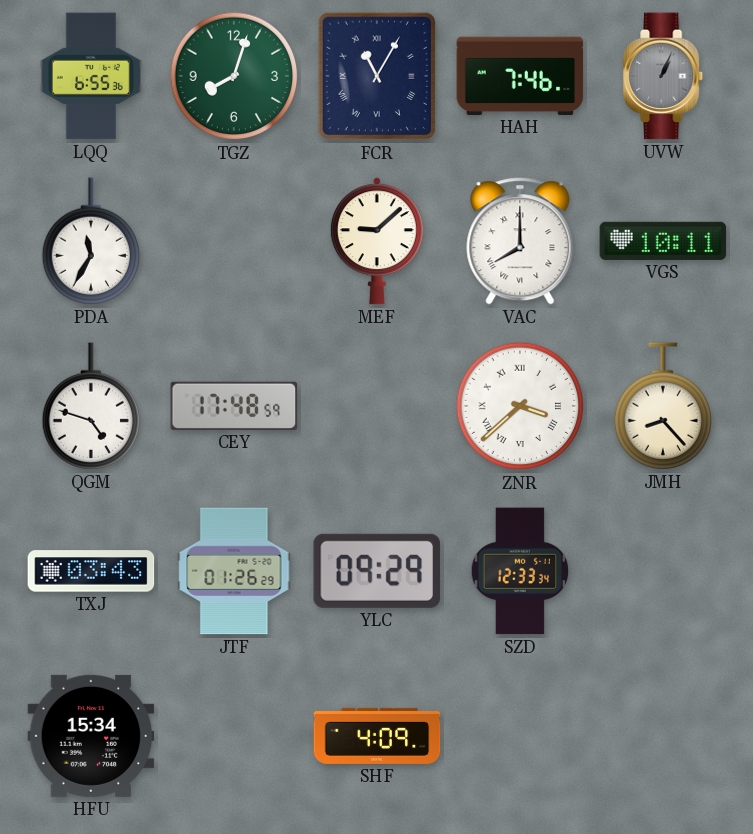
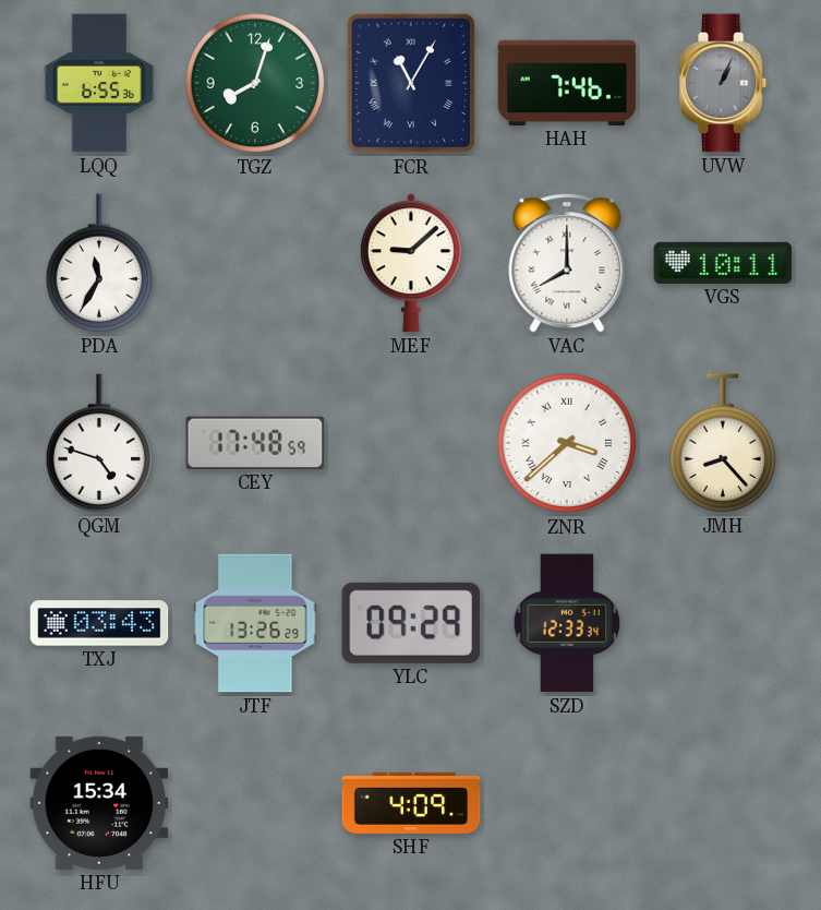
JTF: 01:26 -> 13:26 (255, 623)
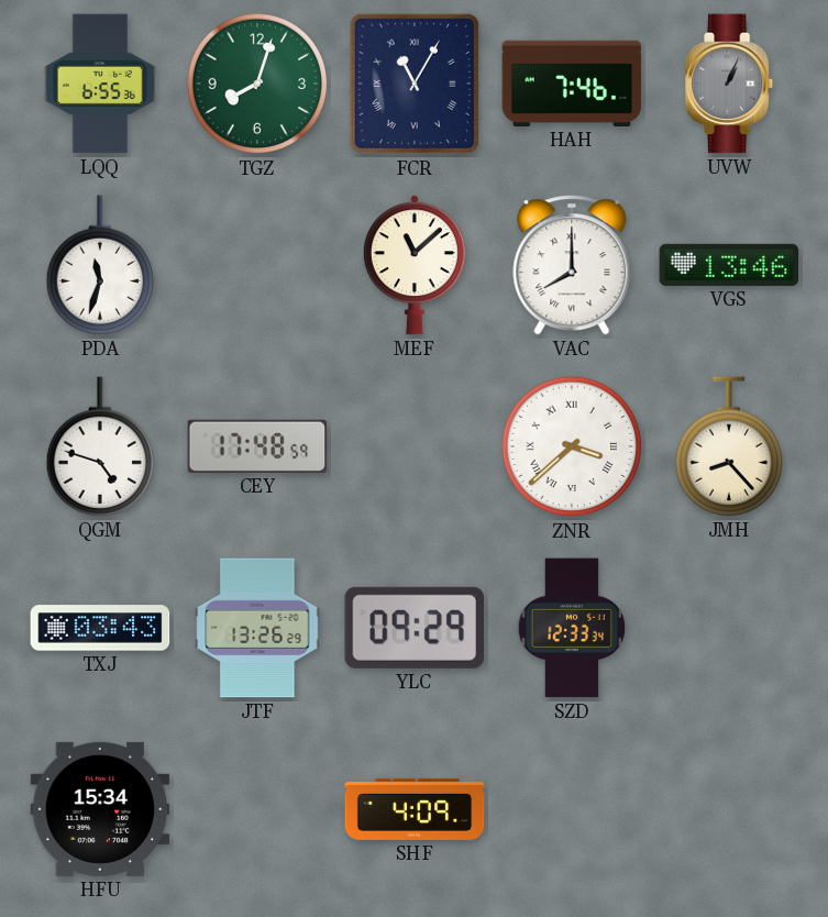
PDA: 11:35 -> 11:33 (99, 265)
MEF: 9:08 -> 11:08 (415, 265)
VGS: 10:11 -> 13:46 (729, 265)
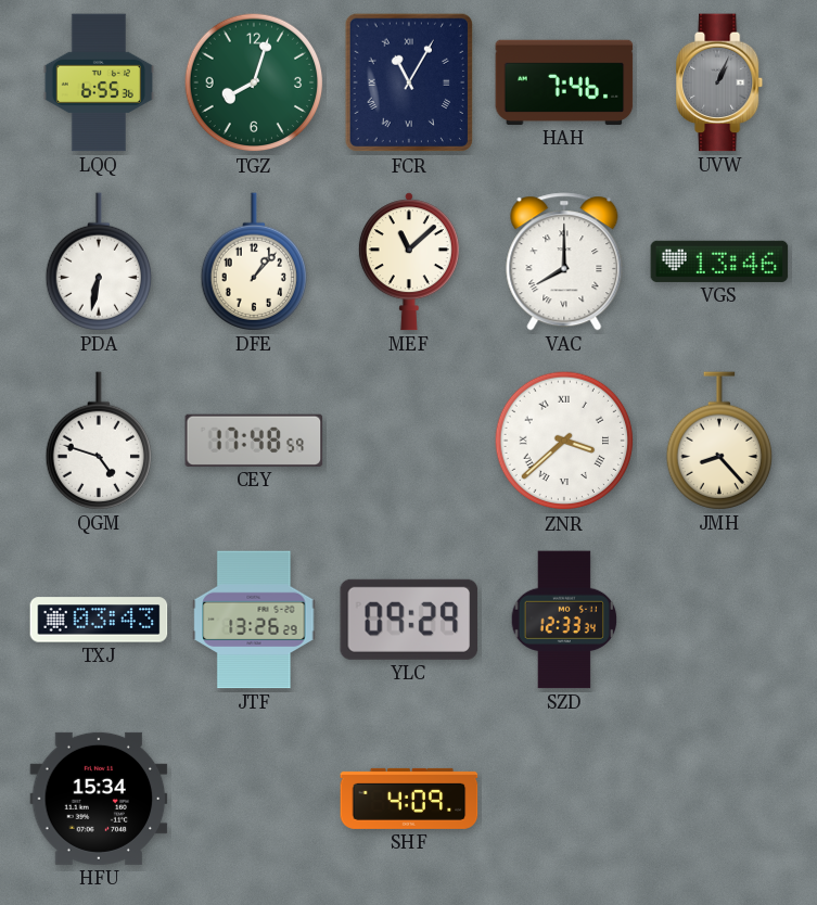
PDA: 11:33 -> 6:32 (98, 262)
DFE: none -> 1:07 (253, 262)
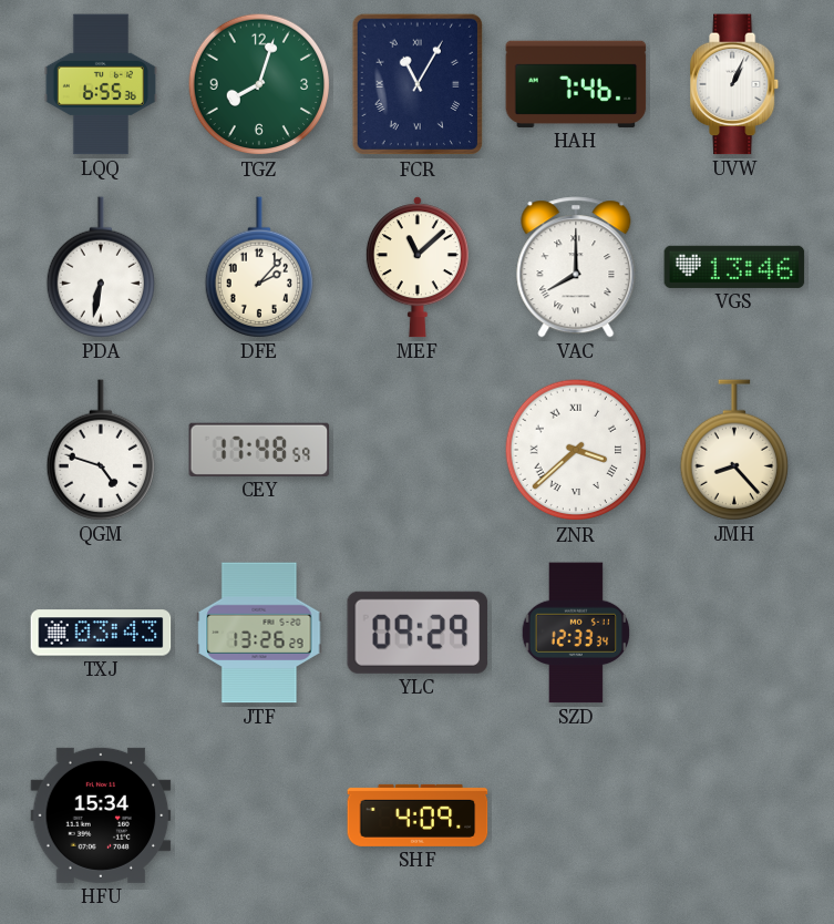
UVW dial: grey -> white (735, 84)
DFE: 1:07 -> 2:07 (258, 267)
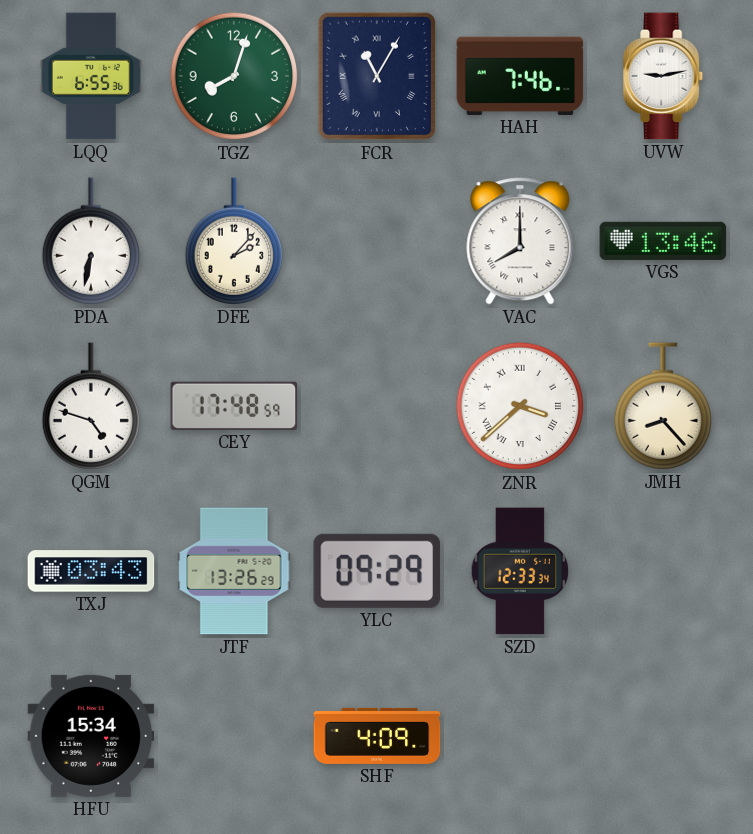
UVW: 1:04 -> 9:13 (664, 76)
MEF: 11:08 -> none (418, 267)
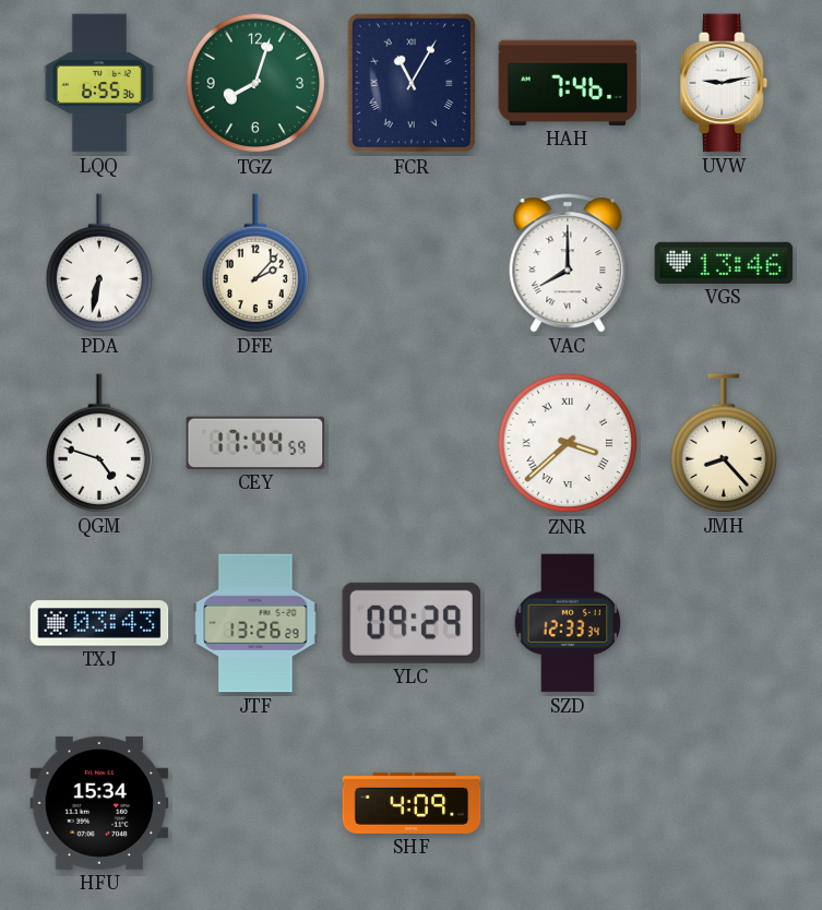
CEY: 17:48 -> 17:44 (255, 443)
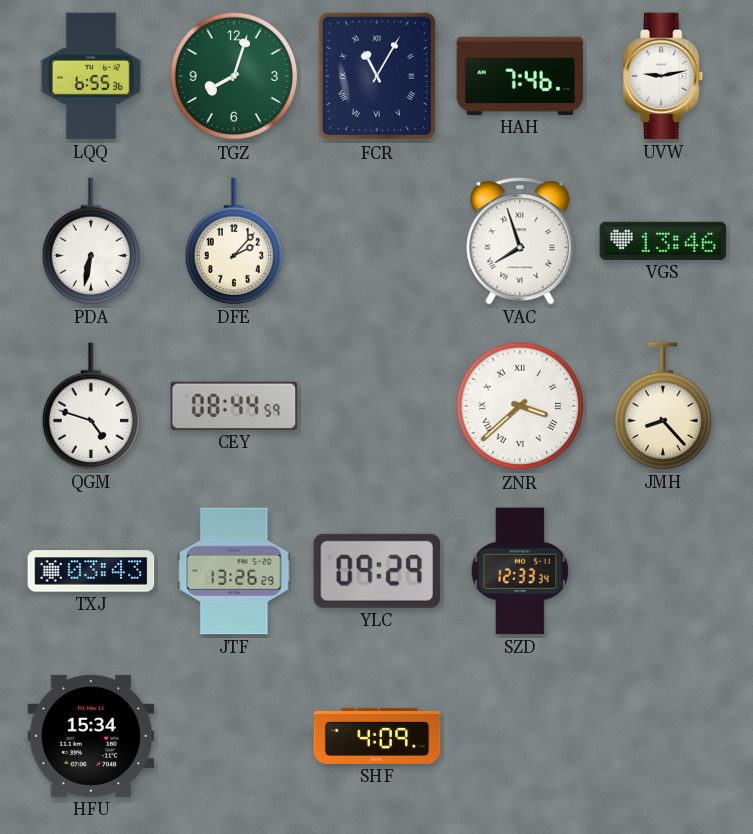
VAC: 8:00 -> 7:57 (520, 241)
CEY: 17:44 -> 08:44 (234, 406)
